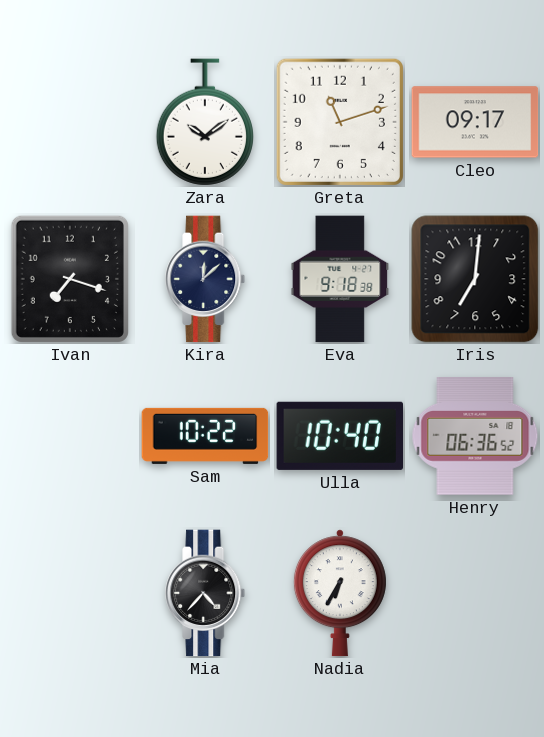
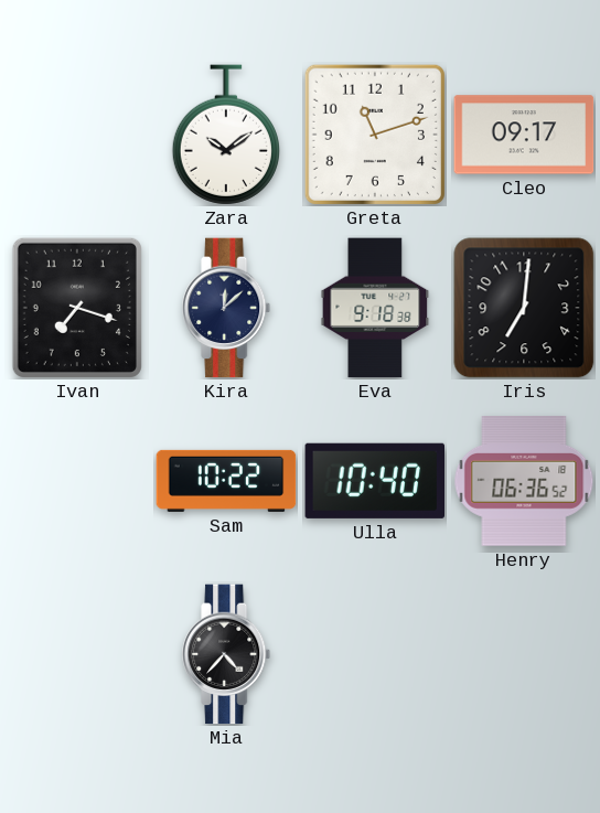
Nadia: 6:35 -> none (340, 593)
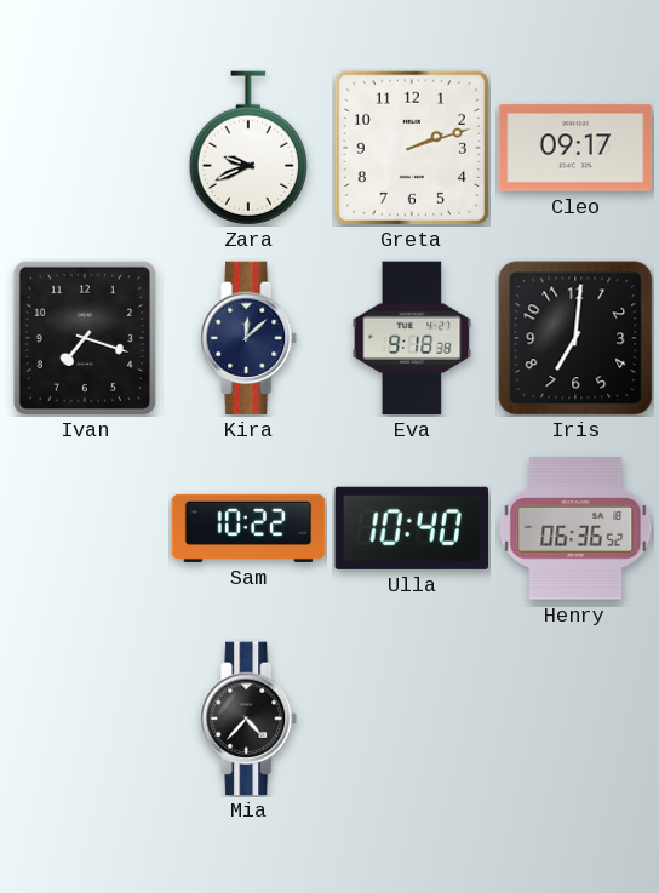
Zara: 10:09 -> 9:41 (248, 148)
Greta: 11:12 -> 2:12 (412, 148)
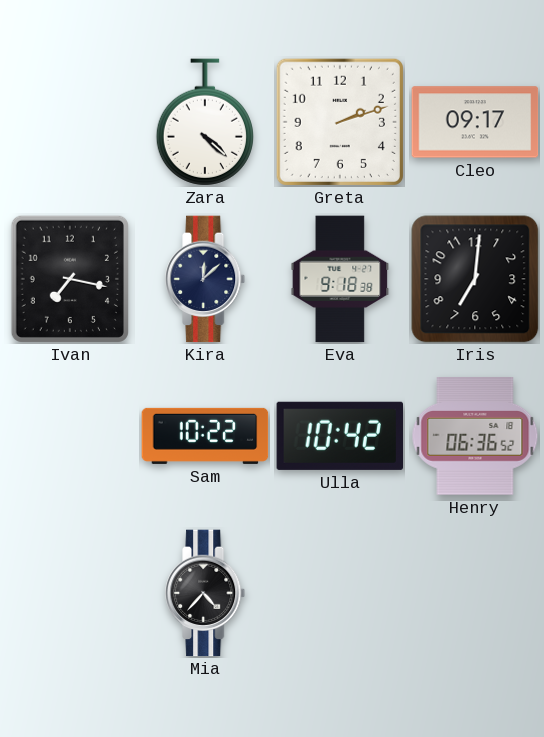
Zara: 9:41 -> 4:22 (205, 122)
Ivan: 7:18 -> 7:17 (70, 279)
Ulla: 10:40 -> 10:42 (339, 436)
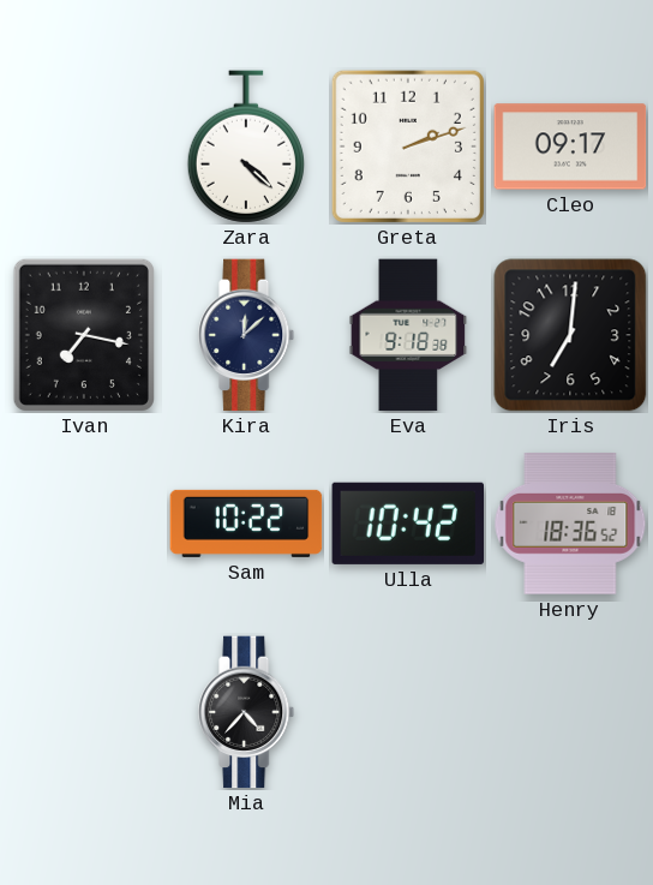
Henry: 06:36 -> 18:36 (570, 525)
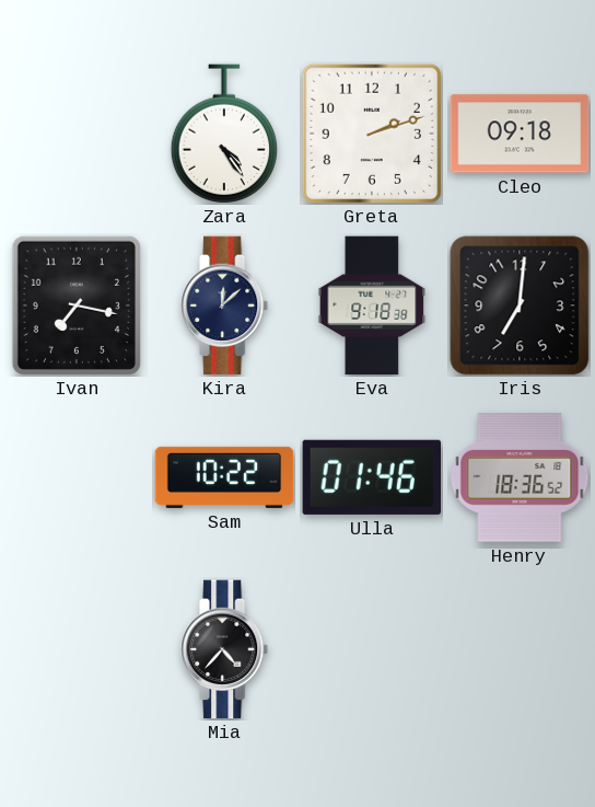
Zara: 4:22 -> 4:24 (224, 134)
Cleo: 09:17 -> 09:18 (520, 134)
Ulla: 10:42 -> 01:46 (371, 477)
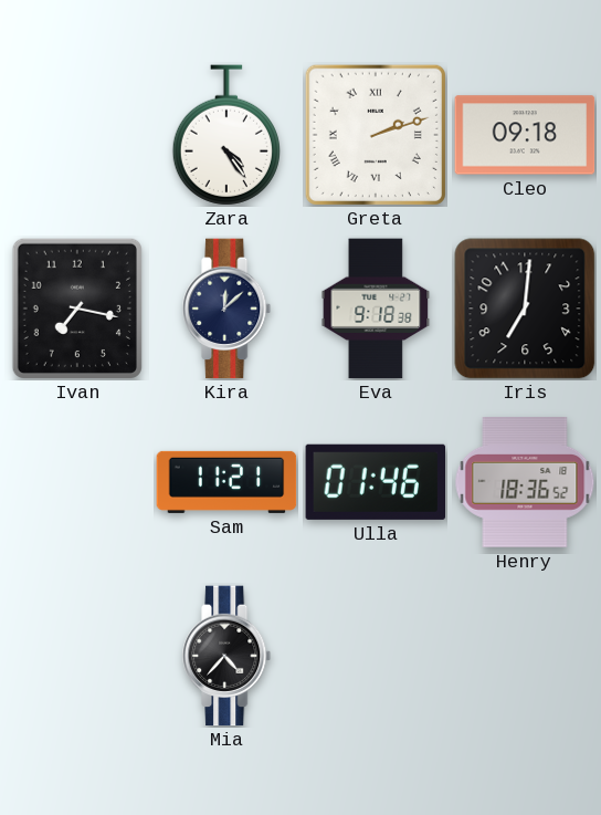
Greta numerals: Arabic -> Roman (376, 135)
Sam: 10:22 -> 11:21 (226, 482)
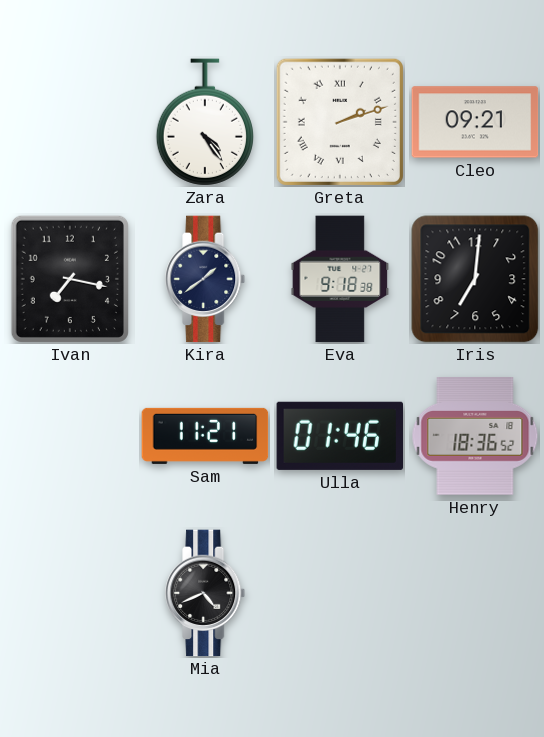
Cleo: 09:18 -> 09:21 (475, 122)
Kira: 12:08 -> 1:39 (206, 279)
Mia: 4:37 -> 4:41 (206, 593)
